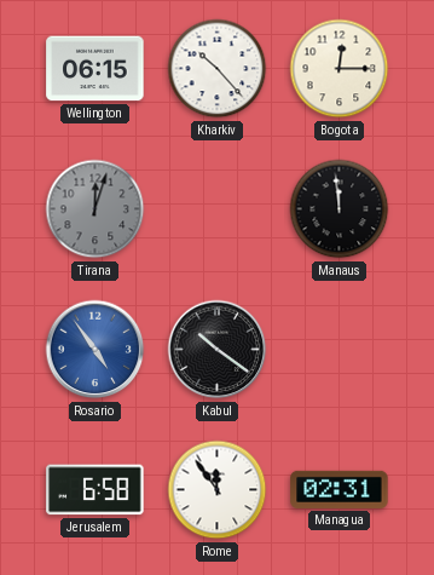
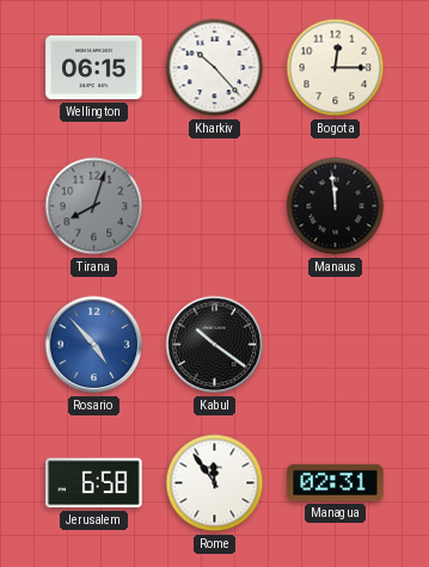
Tirana: 12:03 -> 8:03 (94, 207)
Rosario: 4:54 -> 4:53 (94, 345)
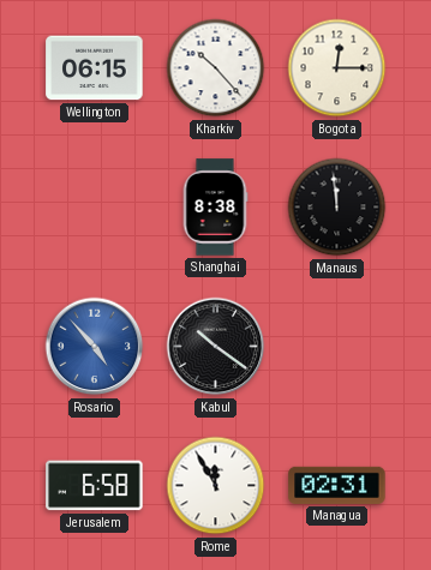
Tirana: 8:03 -> none (94, 207)
Shanghai: none -> 8:38 (215, 208)
Rome: 11:54 -> 11:55 (216, 486)
